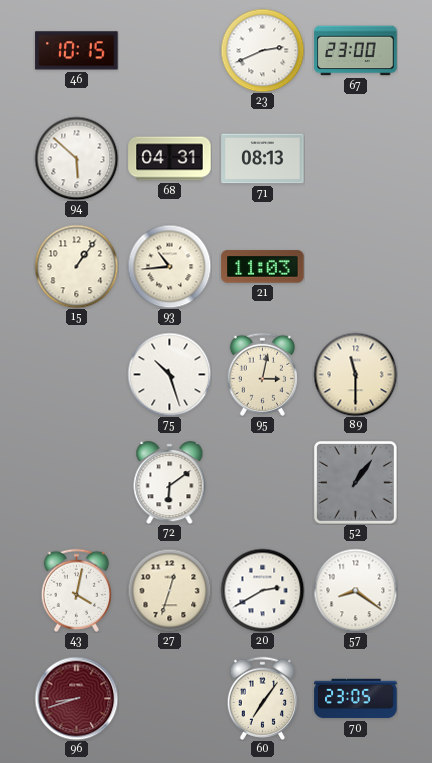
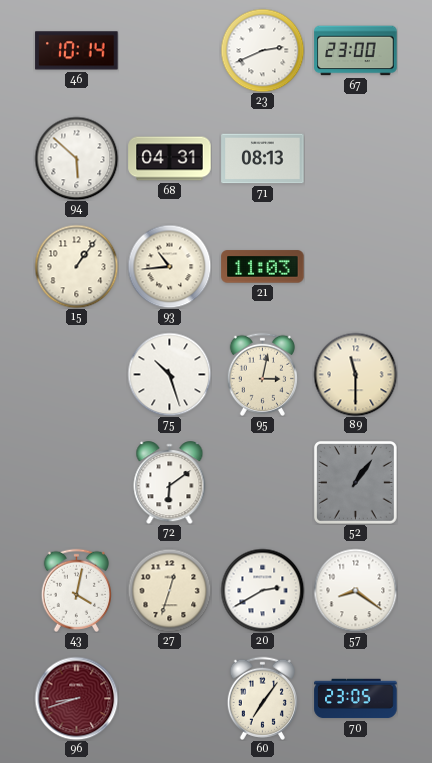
46: 10:15 -> 10:14 (77, 51)
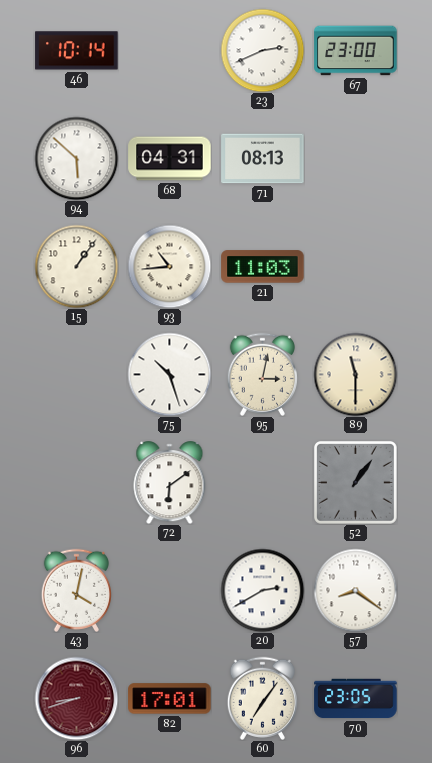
27: 12:33 -> none (169, 590)
82: none -> 17:01 (170, 699)
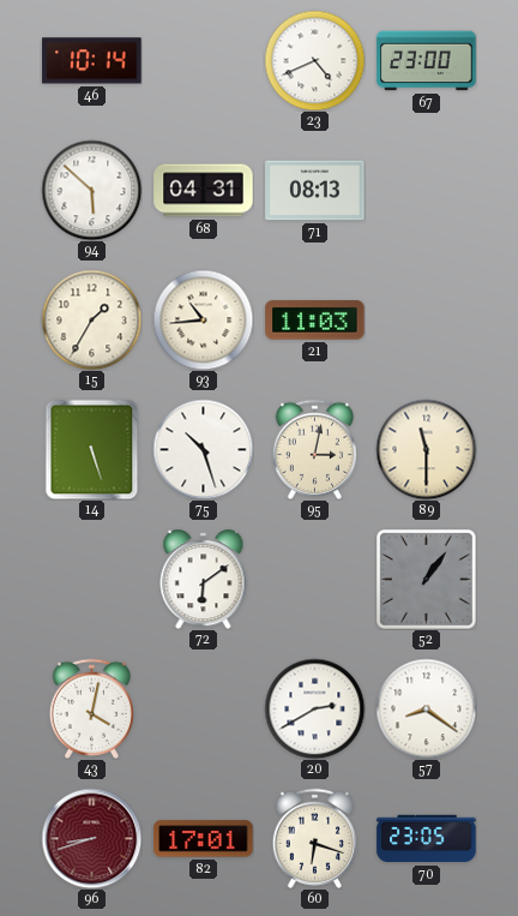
23: 2:41 -> 4:41 (314, 60)
15: 1:06 -> 1:35 (91, 319)
14: none -> 5:27 (92, 449)
60: 7:06 -> 6:18 (314, 838)
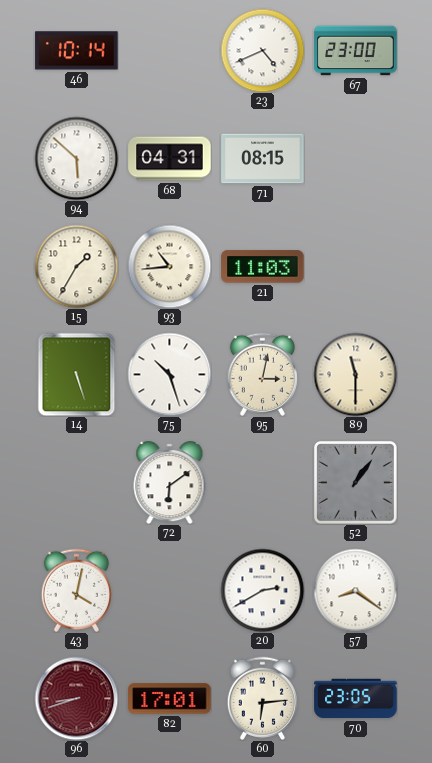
71: 08:13 -> 08:15 (263, 159)
60: 6:18 -> 6:14 (262, 698)
